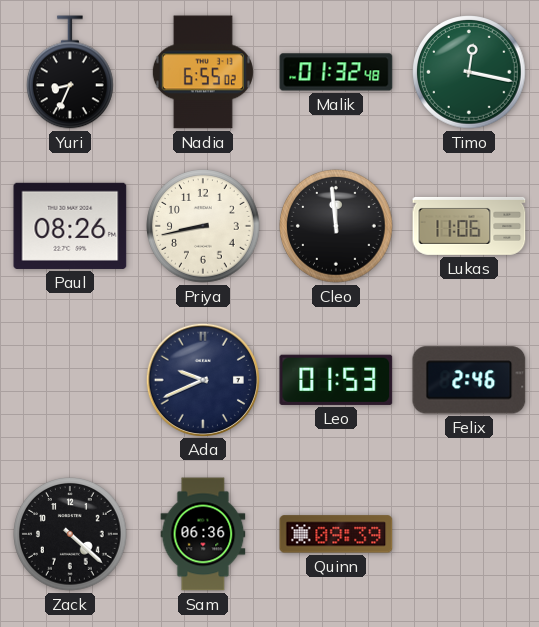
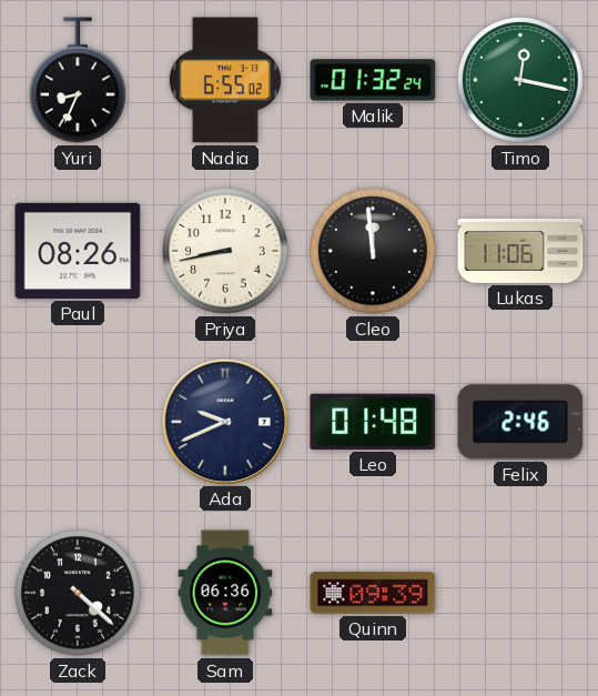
Malik: 01:32:48 -> 01:32:24 (373, 80)
Leo: 01:53 -> 01:48 (373, 422)
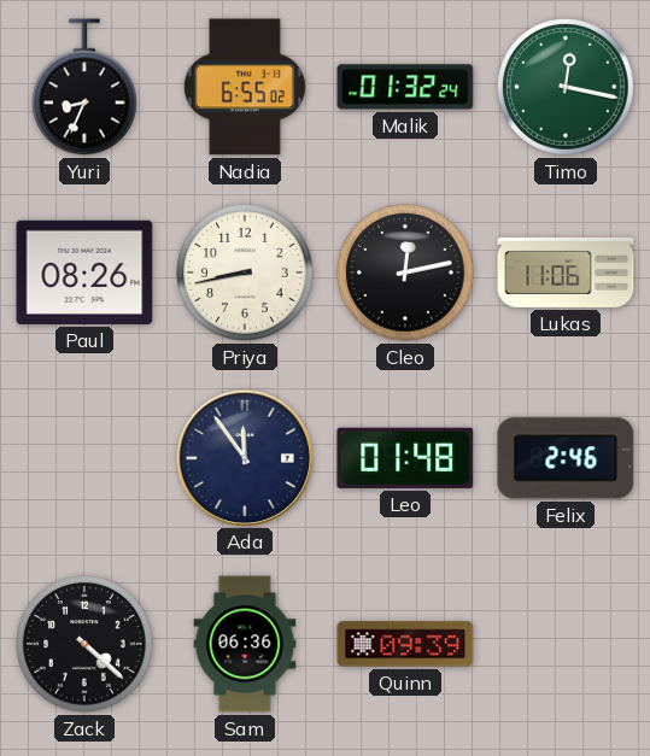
Cleo: 11:59 -> 12:13 (405, 272)
Ada: 9:41 -> 11:54 (244, 457)
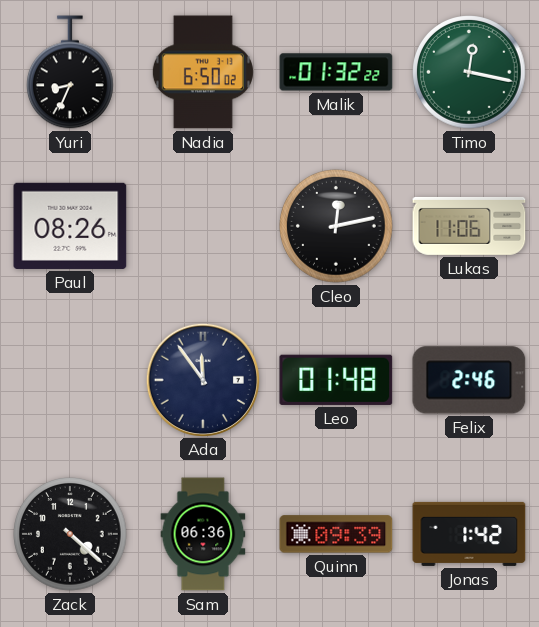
Nadia: 6:55 -> 6:50 (203, 72)
Malik: 01:32:24 -> 01:32:22 (336, 72)
Priya: 8:43 -> none (245, 272)
Jonas: none -> 1:42 (469, 534)
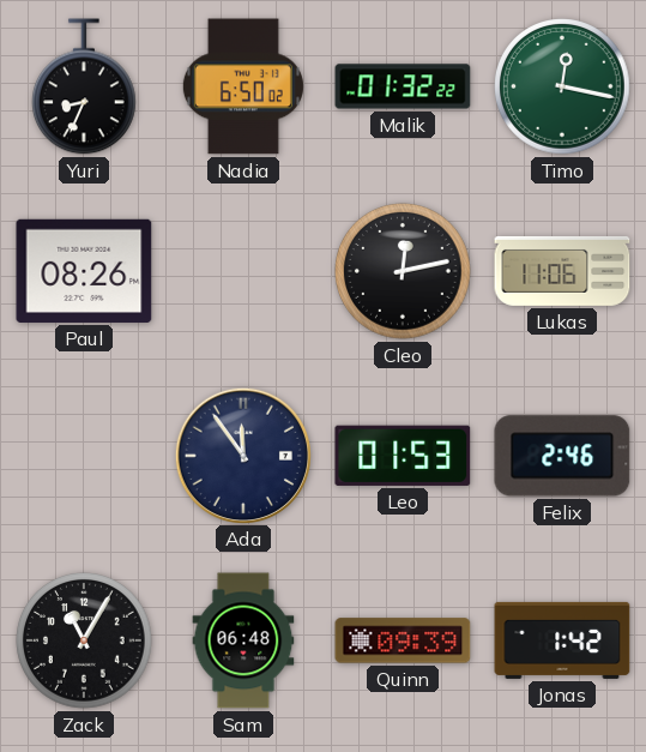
Leo: 01:48 -> 01:53 (403, 456)
Zack: 4:22 -> 11:05 (84, 640)
Sam: 06:36 -> 06:48 (243, 640)
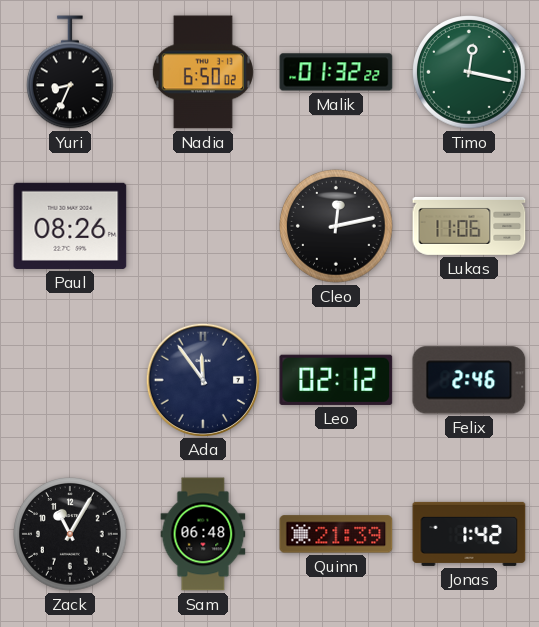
Leo: 01:53 -> 02:12 (336, 380)
Quinn: 09:39 -> 21:39 (336, 534)
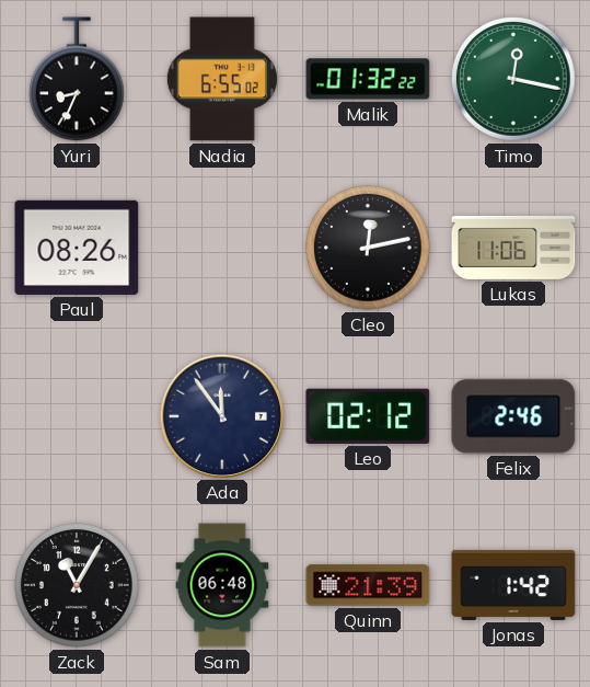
Nadia: 6:50 -> 6:55 (222, 79)
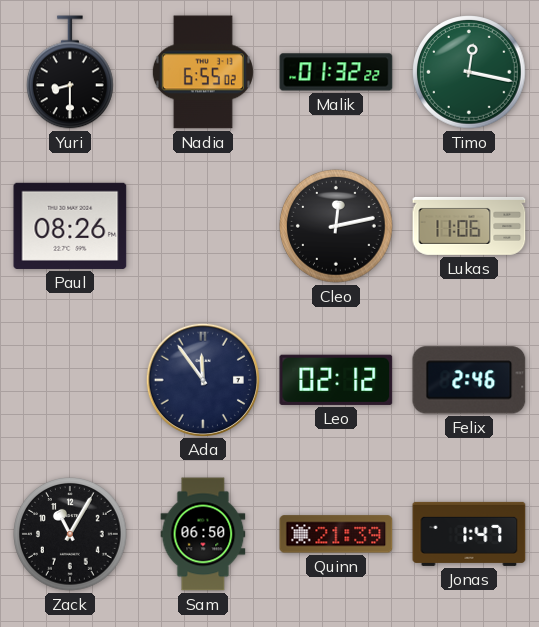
Yuri: 8:34 -> 8:30 (71, 72)
Sam: 06:48 -> 06:50 (203, 534)
Jonas: 1:42 -> 1:47 (469, 534)
